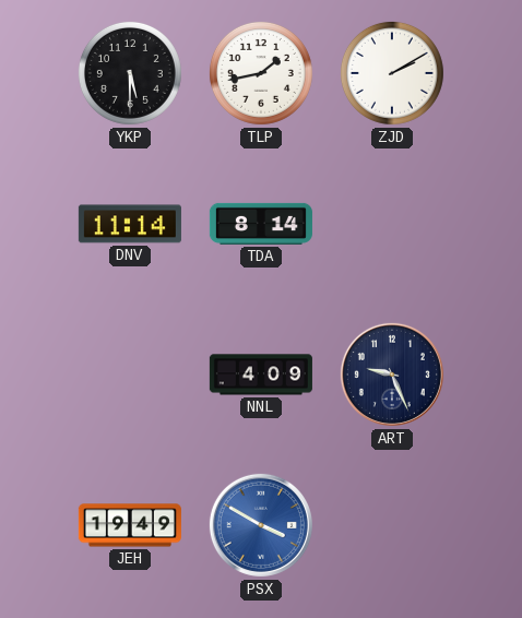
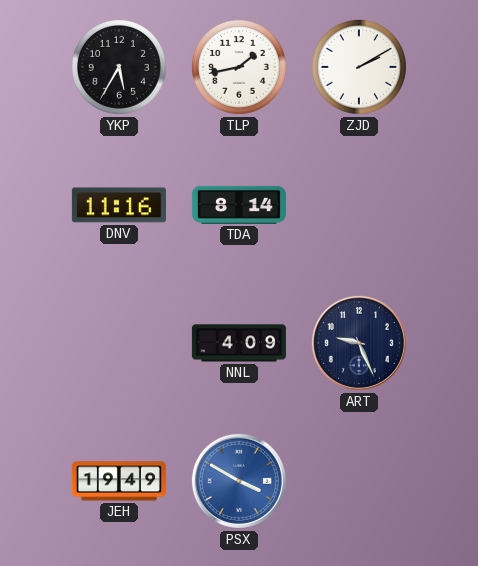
YKP: 5:30 -> 5:35 (119, 67)
DNV: 11:14 -> 11:16 (119, 205)
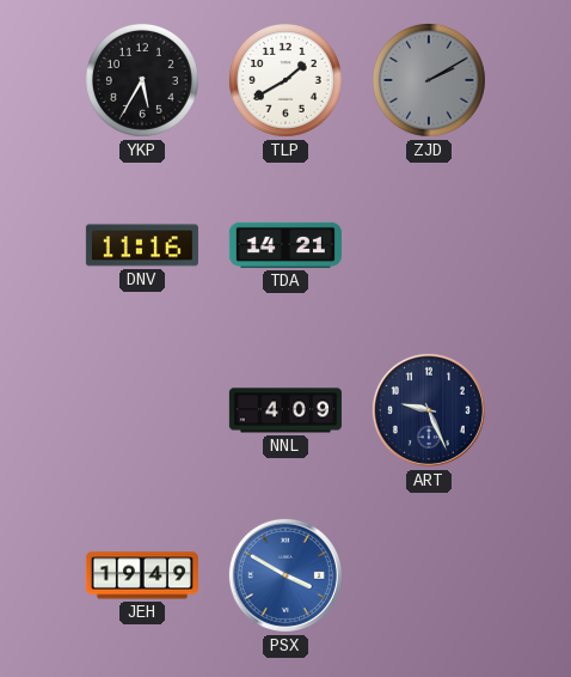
TLP: 1:43 -> 1:40 (285, 80)
ZJD dial: white -> grey (429, 80)
TDA: 8:14 -> 14:21 (285, 245)
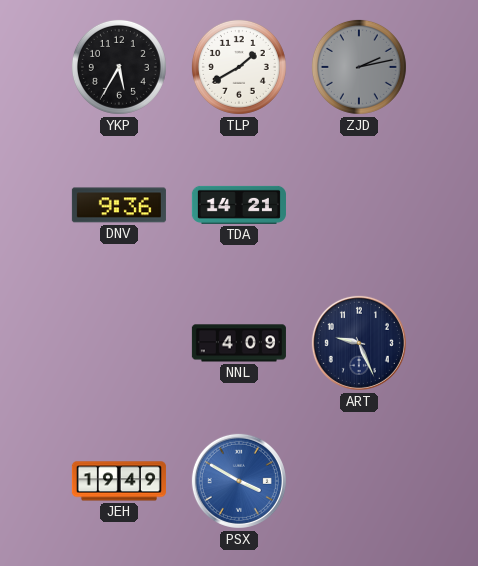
ZJD: 2:10 -> 2:13 (359, 67)
DNV: 11:16 -> 9:36 (119, 205)
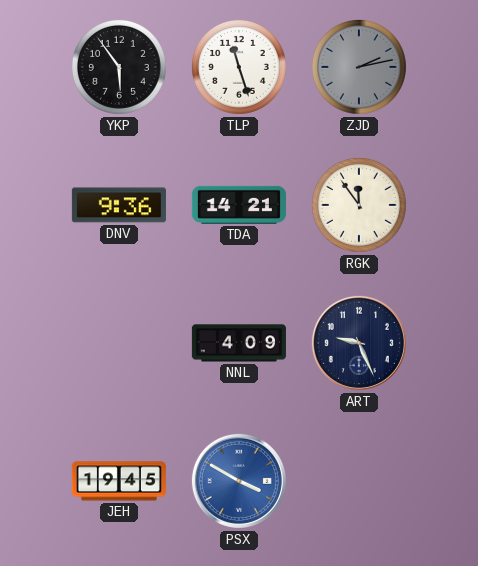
YKP: 5:35 -> 5:54 (119, 67)
TLP: 1:40 -> 11:27 (239, 67)
RGK: none -> 11:54 (359, 205)
JEH: 19:49 -> 19:45 (119, 481)
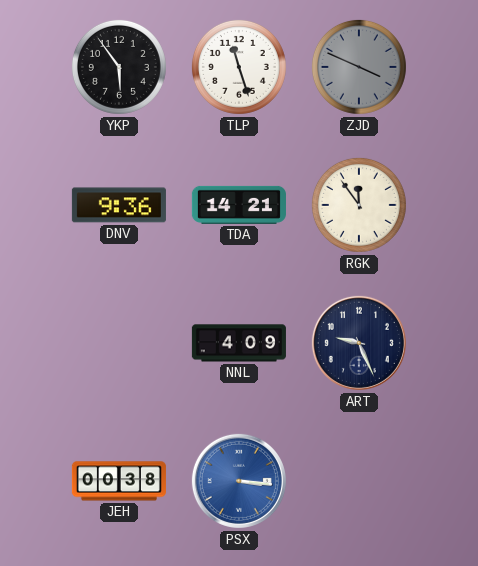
ZJD: 2:13 -> 3:49 (359, 67)
JEH: 19:45 -> 00:38 (119, 481)
PSX: 3:50 -> 3:16 (239, 481)
